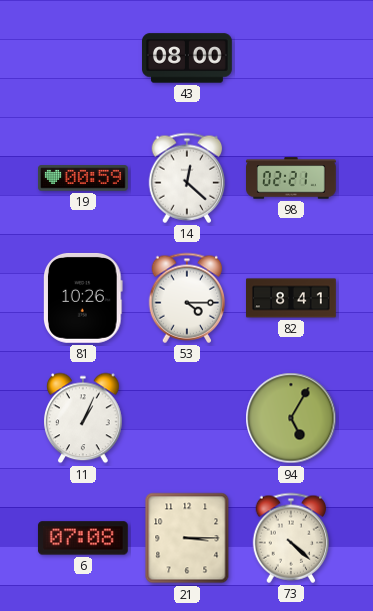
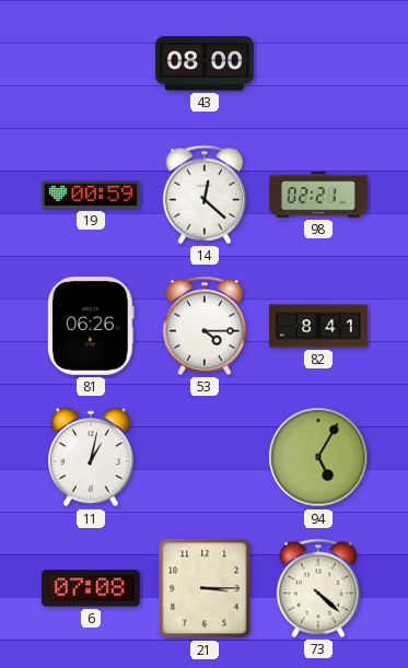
81: 10:26 -> 06:26 (92, 326)
11: 1:04 -> 1:02 (92, 457)
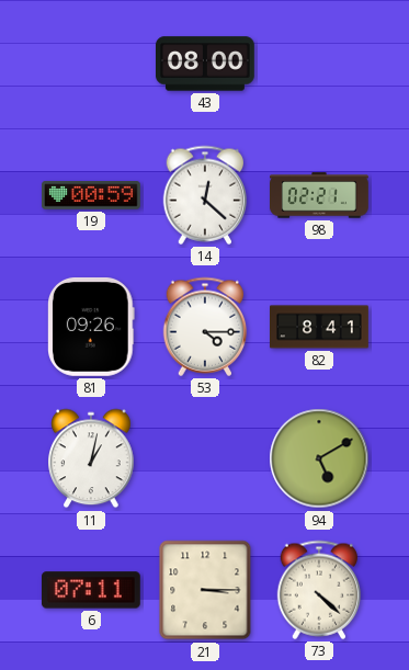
81: 06:26 -> 09:26 (92, 327)
94: 5:05 -> 5:10 (319, 458)
6: 07:08 -> 07:11 (91, 590)
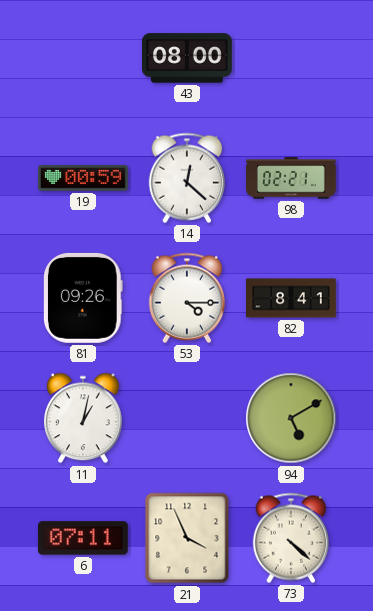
21: 3:15 -> 3:56 (187, 538)
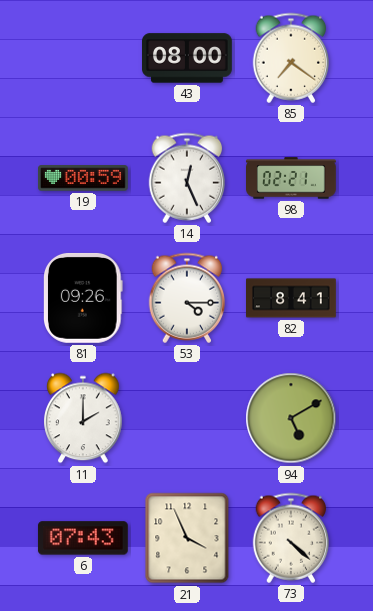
85: none -> 7:21 (291, 58)
14: 12:22 -> 12:26 (187, 178)
11: 1:02 -> 2:00 (84, 418)
6: 07:11 -> 07:43 (83, 538)
